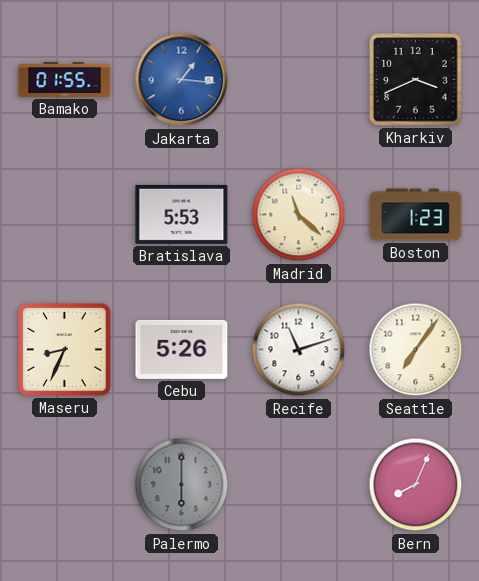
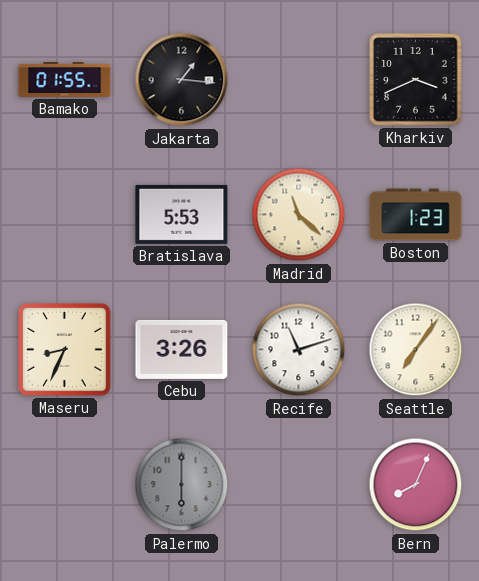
Jakarta dial: blue -> black (182, 80)
Cebu: 5:26 -> 3:26 (182, 349)
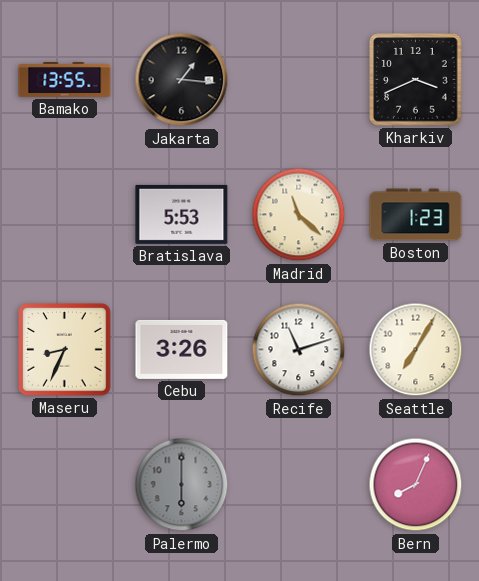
Bamako: 01:55 -> 13:55 (65, 80)
Seattle: 7:06 -> 7:05 (416, 350)
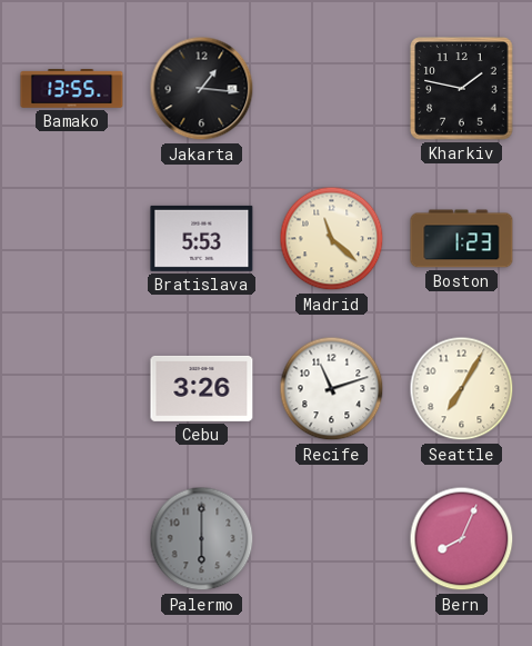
Kharkiv: 3:41 -> 1:47 (462, 89)
Maseru: 8:34 -> none (65, 350)
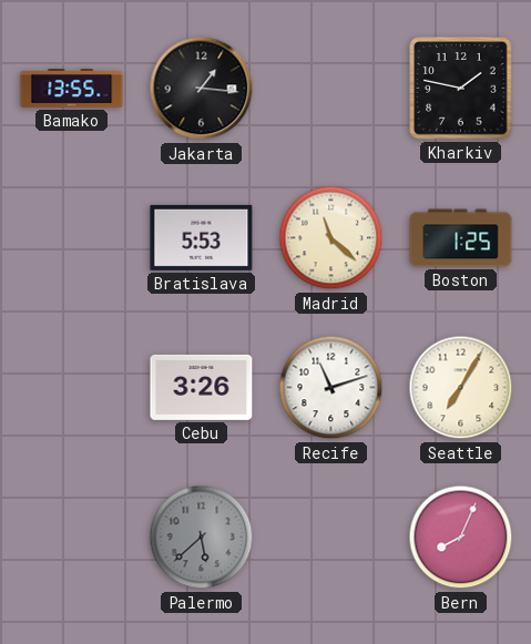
Boston: 1:23 -> 1:25 (461, 238)
Palermo: 6:00 -> 5:38 (202, 538)
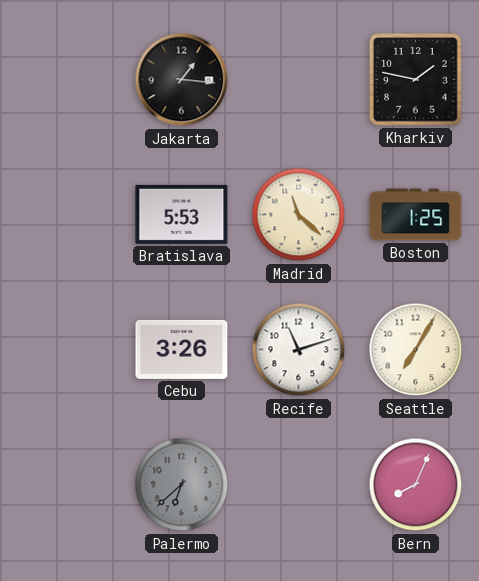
Bamako: 13:55 -> none (72, 89)
Palermo: 5:38 -> 6:38 (182, 485)
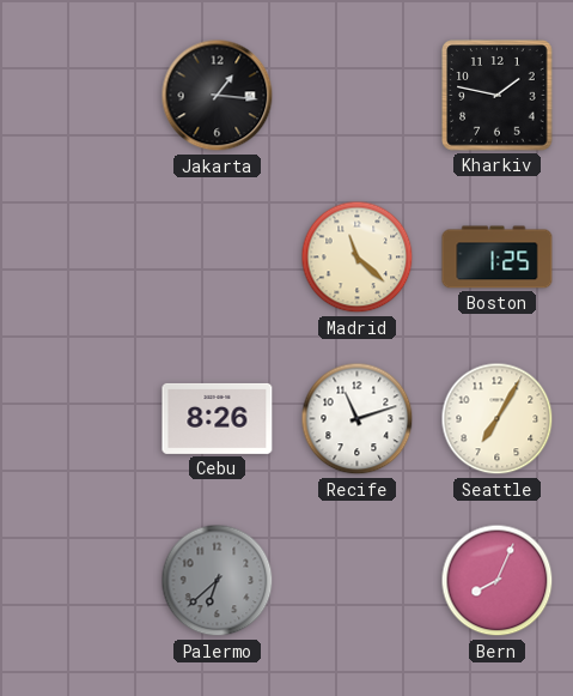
Bratislava: 5:53 -> none (182, 214)
Cebu: 3:26 -> 8:26 (218, 418)
